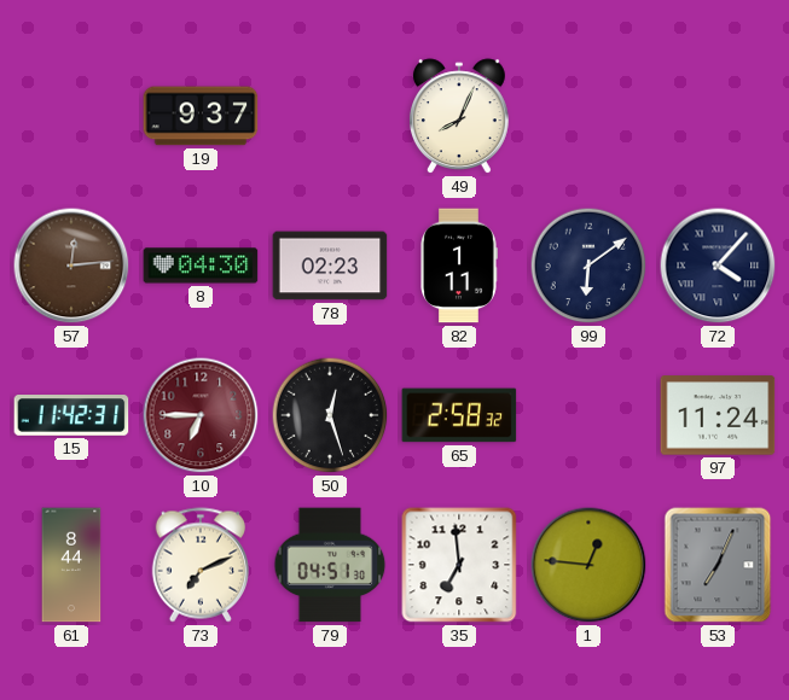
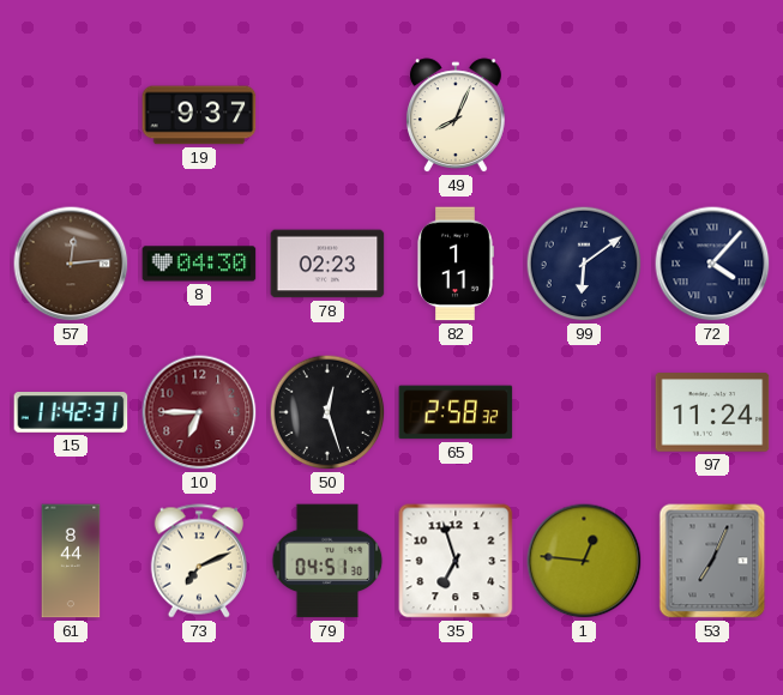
35: 6:59 -> 6:57 (456, 561)
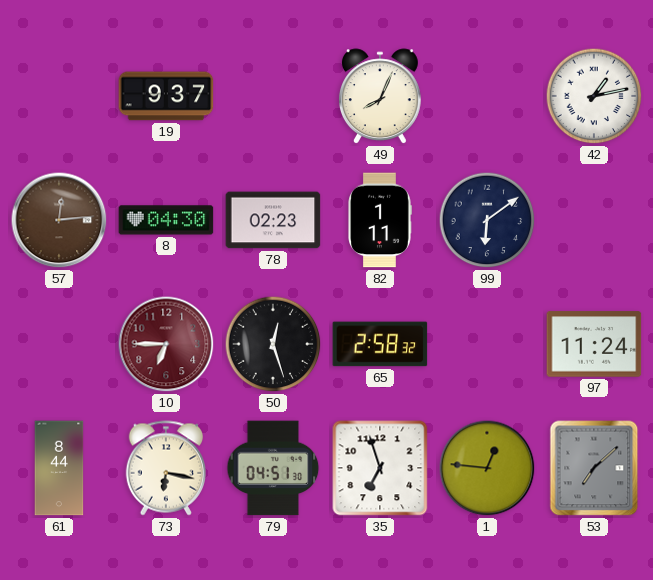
42: none -> 1:13 (594, 96)
72: 4:07 -> none (712, 264)
15: 11:42 -> none (71, 413)
73: 7:11 -> 6:17 (165, 468)
53: 7:04 -> 7:08 (594, 468)
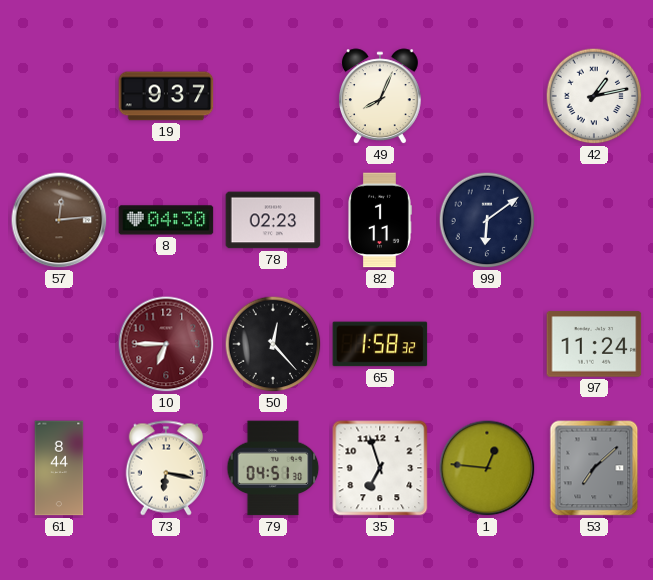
50: 12:27 -> 12:23 (273, 344)
65: 2:58 -> 1:58 (380, 344)
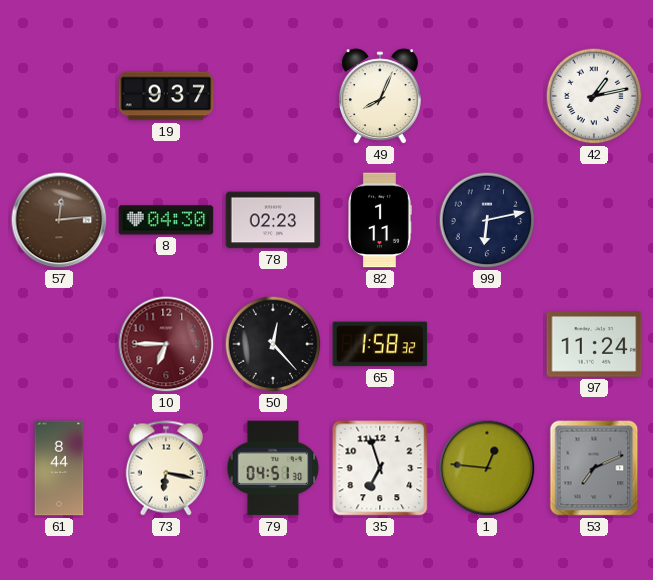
99: 6:09 -> 6:13 (487, 220)
53: 7:08 -> 7:11 (594, 468)
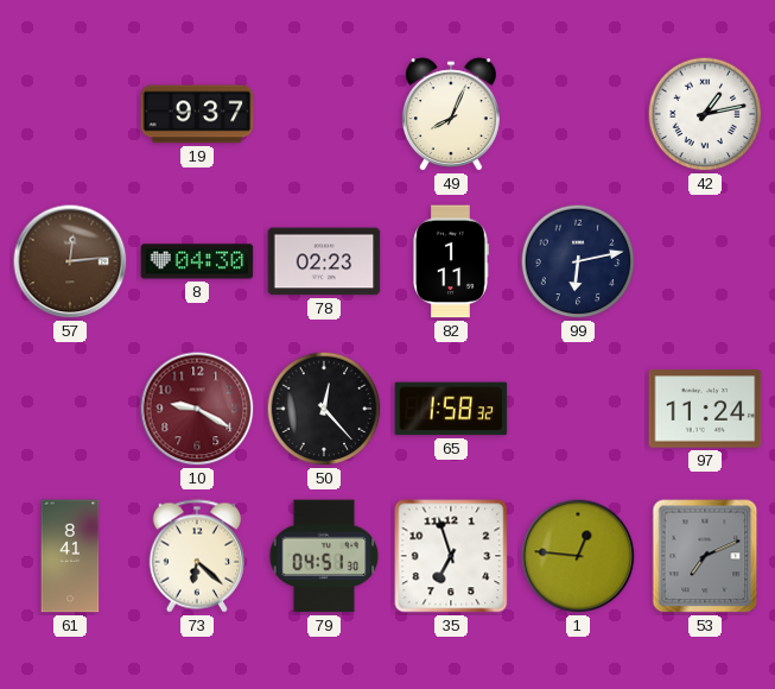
10: 6:45 -> 9:20 (197, 409)
61: 8:44 -> 8:41 (70, 556)
73: 6:17 -> 6:22 (196, 556)
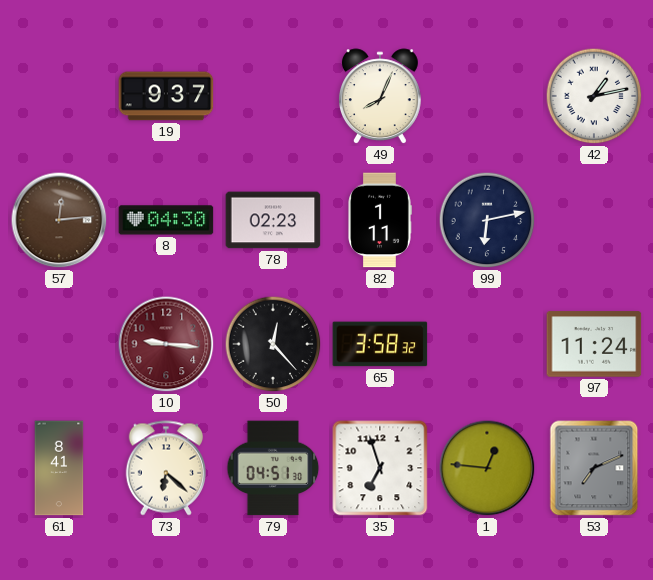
10: 9:20 -> 9:16 (166, 344)
65: 1:58 -> 3:58 (380, 344)
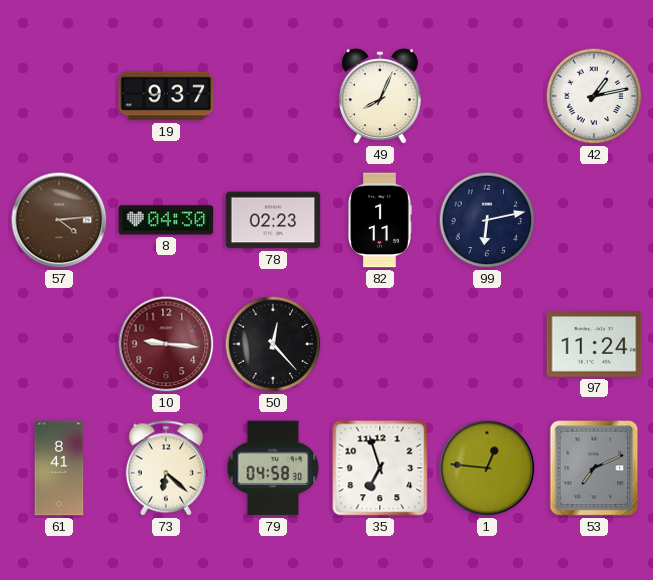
57: 12:14 -> 4:14 (59, 220)
65: 3:58 -> none (380, 344)
79: 04:51 -> 04:58 (273, 468)
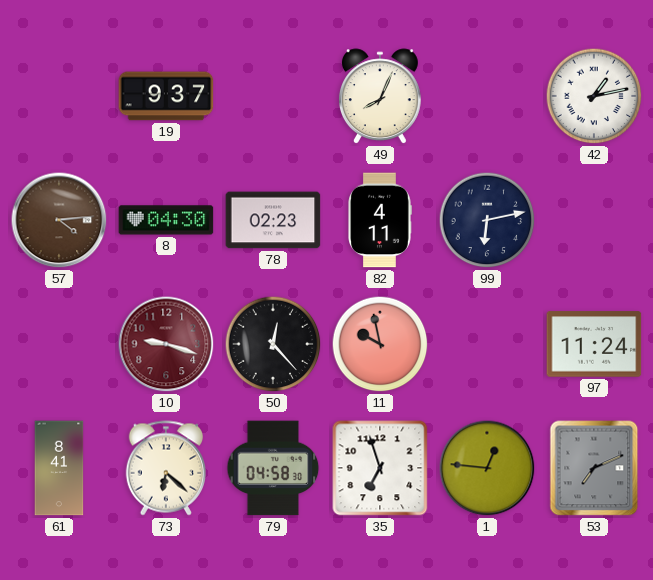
82: 1:11 -> 4:11 (380, 220)
10: 9:16 -> 9:18 (166, 344)
11: none -> 9:58 (380, 344)
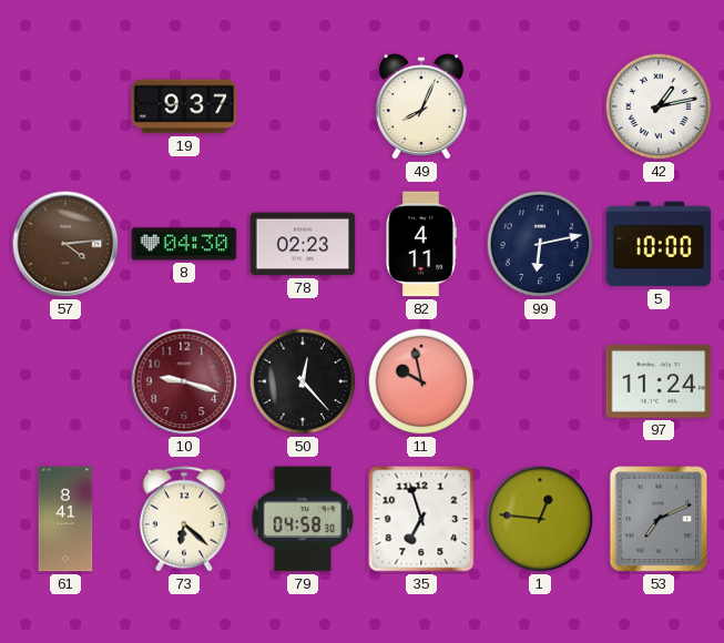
5: none -> 10:00 (659, 244)
